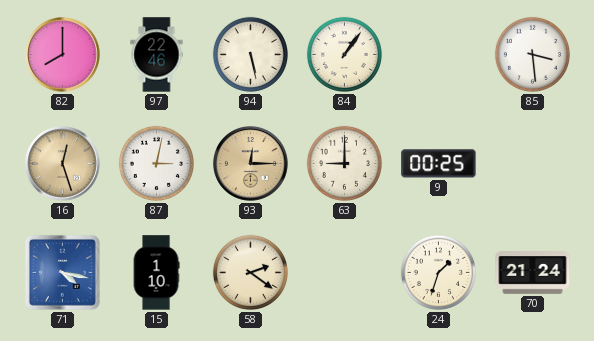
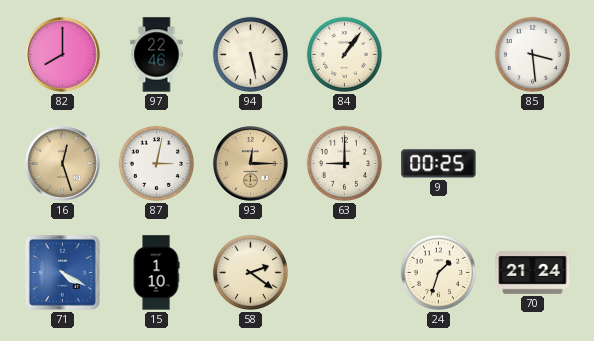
71: 4:17 -> 4:20 (62, 272)
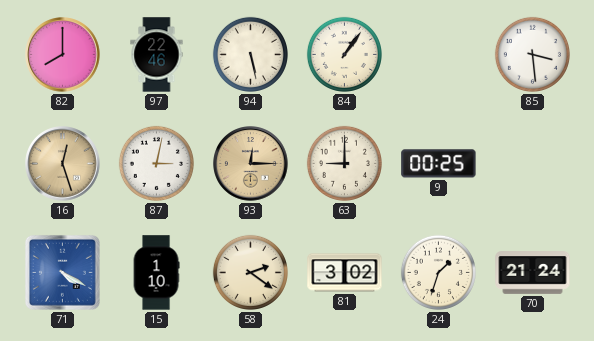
81: none -> 3:02 (345, 273)
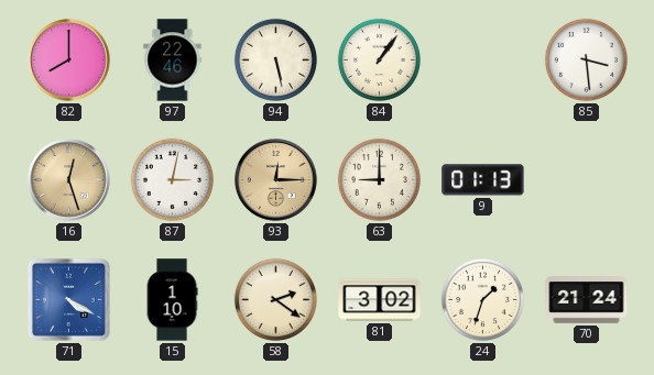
9: 00:25 -> 01:13 (483, 180)
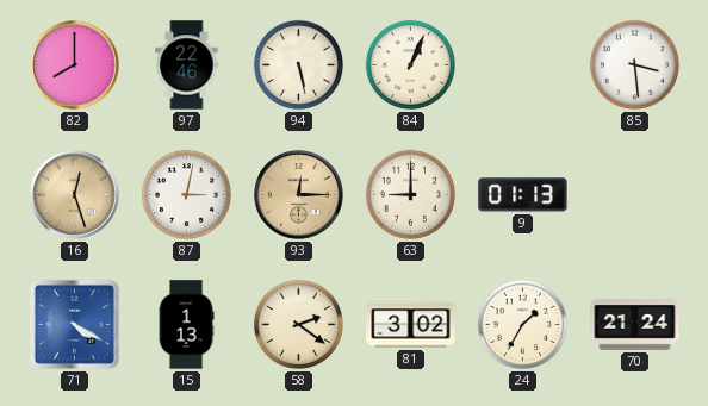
84: 1:06 -> 1:04 (410, 64)
15: 1:10 -> 1:13 (186, 325)
24: 1:33 -> 1:35 (522, 324)
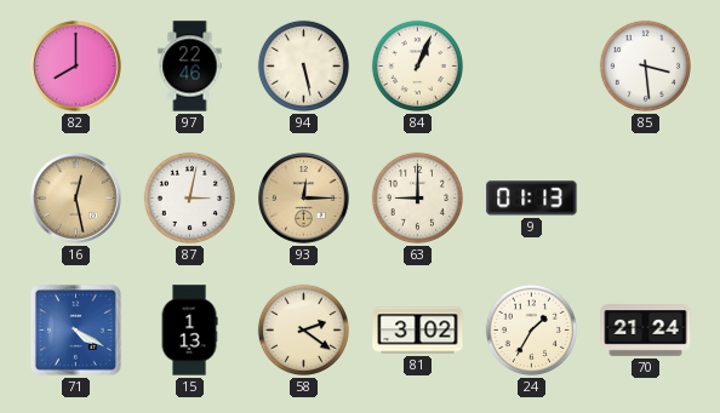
16: 12:27 -> 12:28 (76, 199)
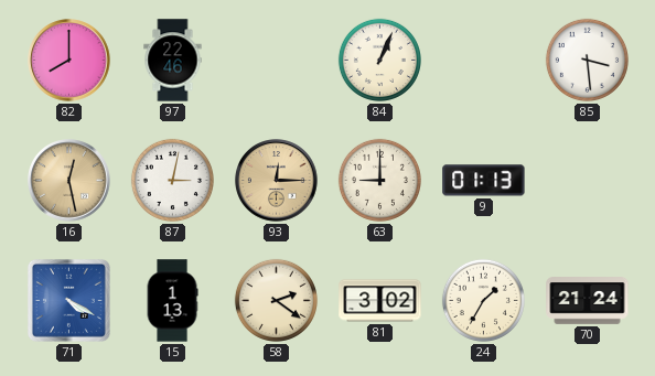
94: 5:28 -> none (303, 65)
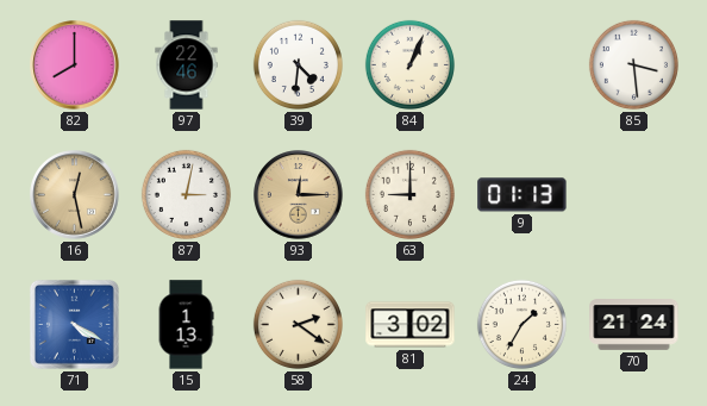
39: none -> 4:31 (298, 64)
